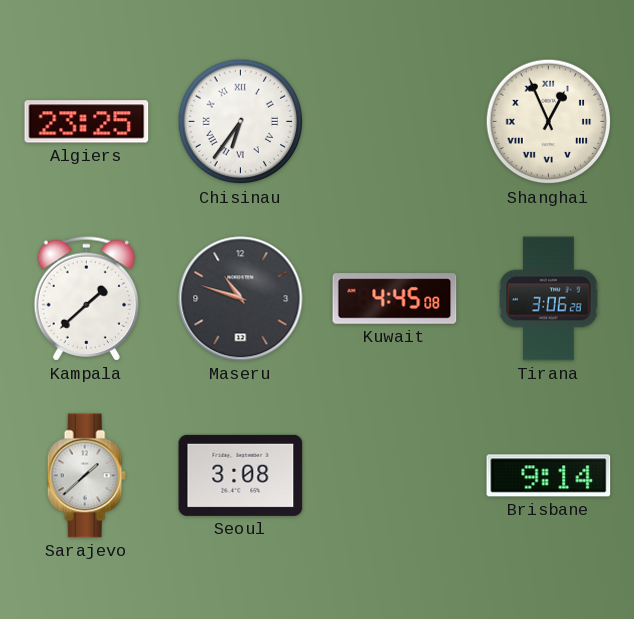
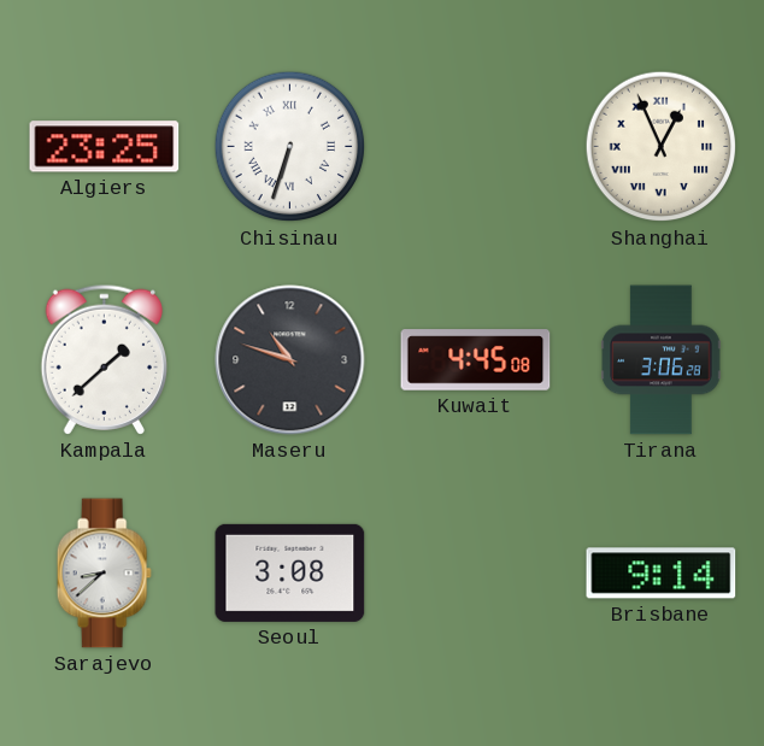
Chisinau: 6:36 -> 6:33 (290, 147)
Sarajevo: 1:38 -> 8:38 (104, 574)
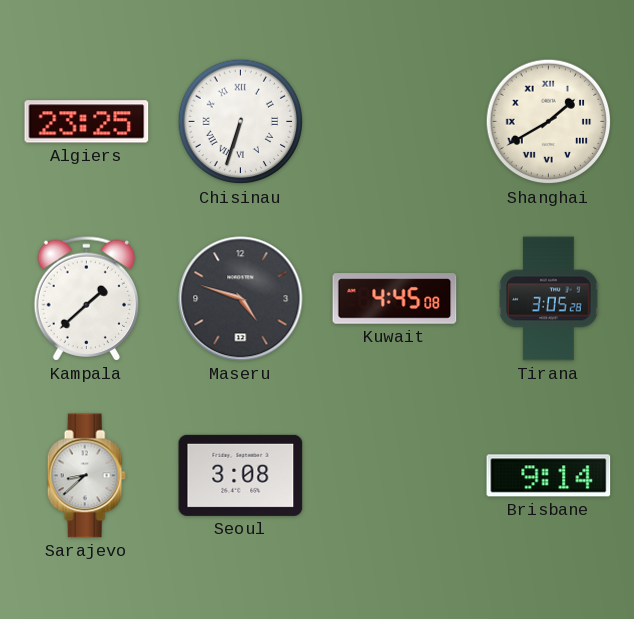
Shanghai: 12:56 -> 1:40 (549, 122)
Maseru: 10:48 -> 4:48 (241, 299)
Tirana: 3:06 -> 3:05 (549, 299)
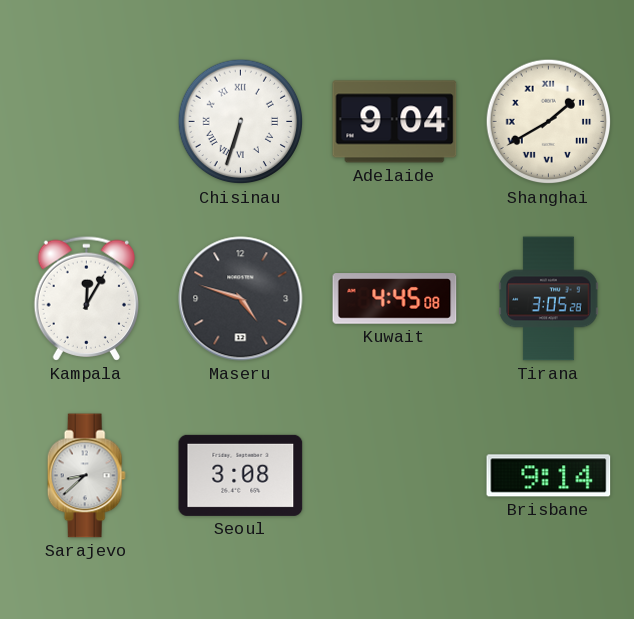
Algiers: 23:25 -> none (87, 122)
Adelaide: none -> 9:04 (395, 122)
Kampala: 1:38 -> 12:05 (86, 298)
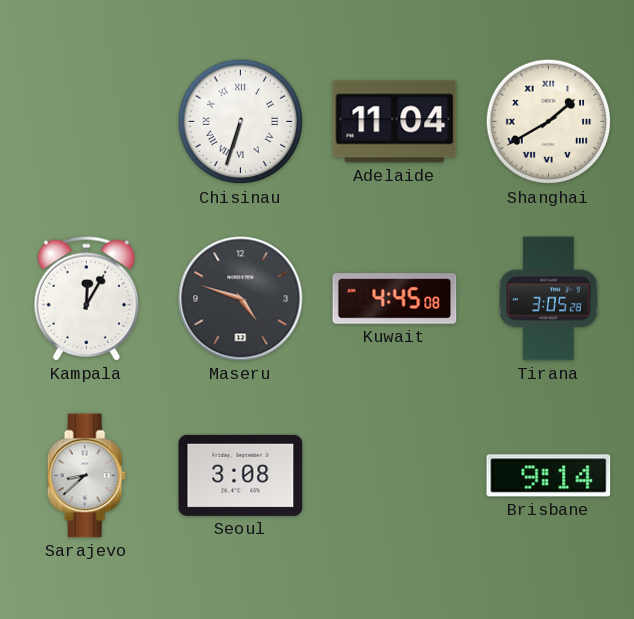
Adelaide: 9:04 -> 11:04 (395, 122)
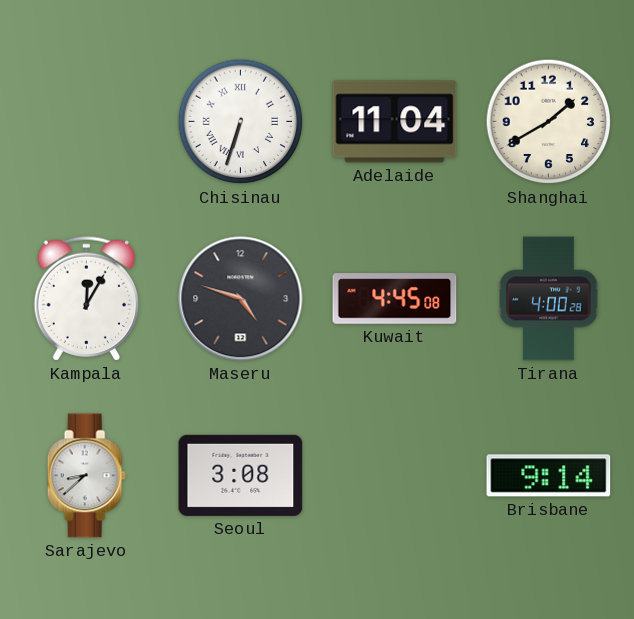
Shanghai numerals: Roman -> Arabic (549, 122)
Tirana: 3:05 -> 4:00 (549, 299)
